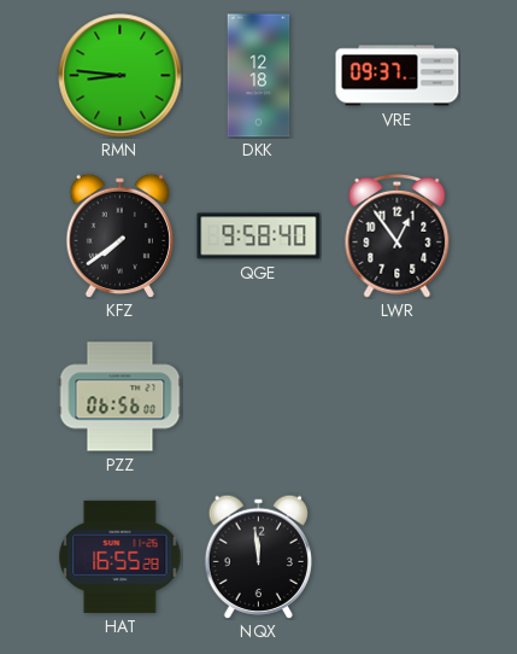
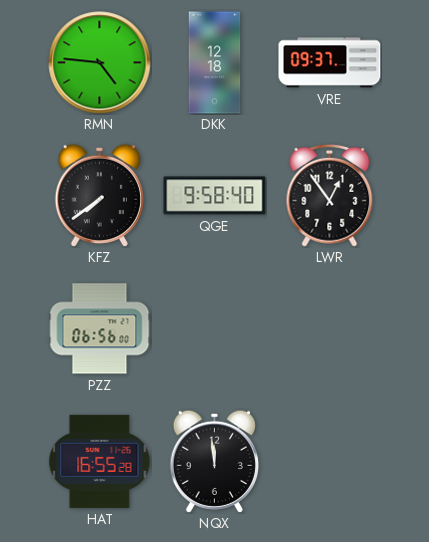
RMN: 8:46 -> 4:46 (100, 63)
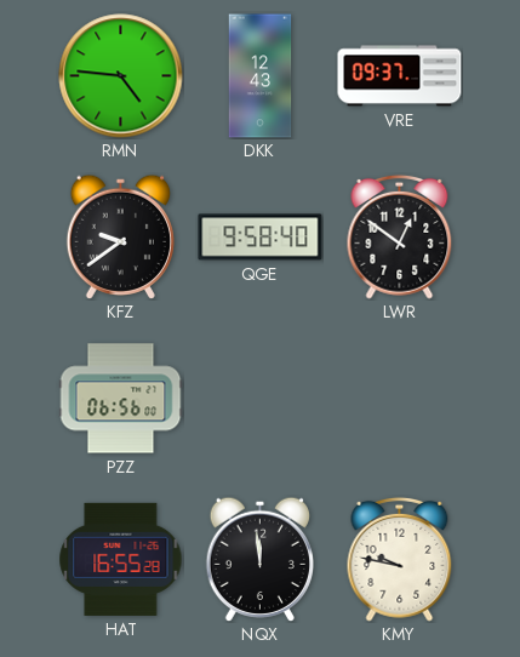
DKK: 12:18 -> 12:43 (261, 76)
KFZ: 7:39 -> 9:39 (120, 236)
LWR: 12:54 -> 12:51 (400, 236)
KMY: none -> 9:47 (400, 559)
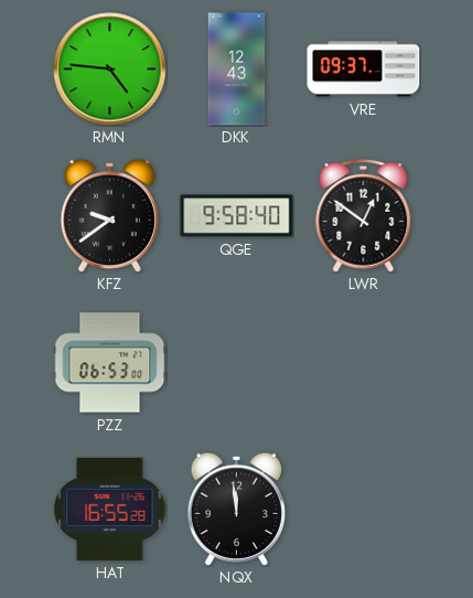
PZZ: 06:56 -> 06:53 (110, 363)
KMY: 9:47 -> none (400, 559)
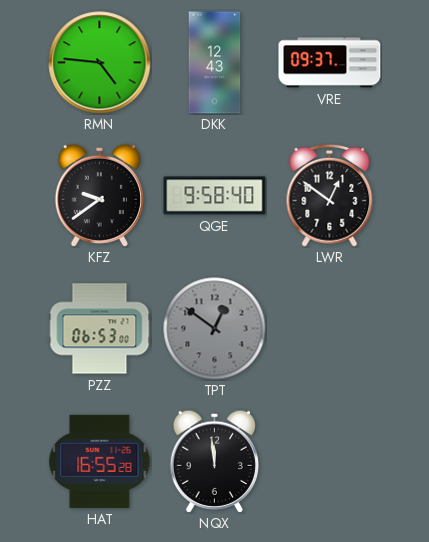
TPT: none -> 12:51 (215, 329)
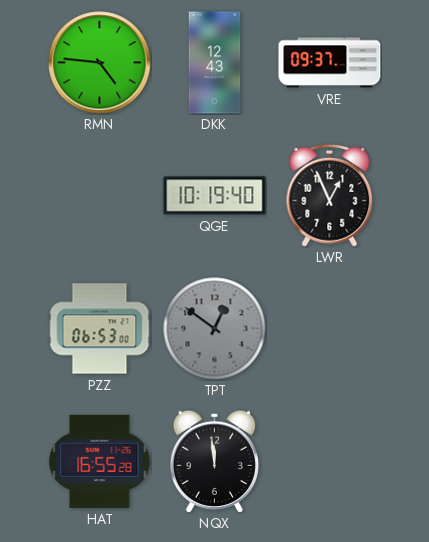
KFZ: 9:39 -> none (99, 195)
QGE: 9:58 -> 10:19 (215, 196)
LWR: 12:51 -> 12:56 (330, 195)
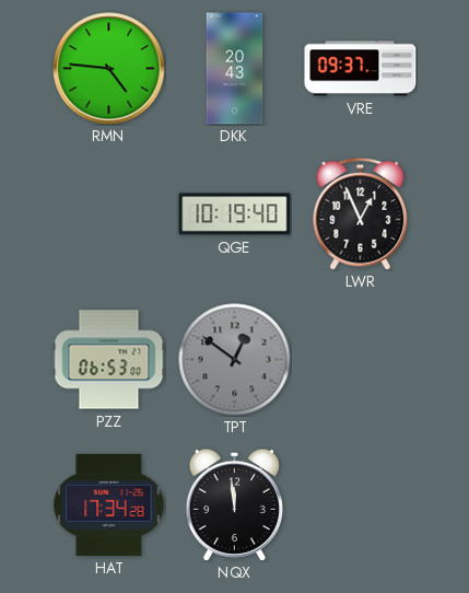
DKK: 12:43 -> 20:43 (235, 69)
HAT: 16:55 -> 17:34 (109, 504)
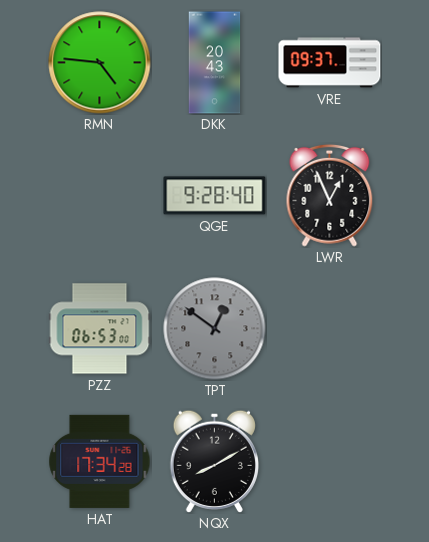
QGE: 10:19 -> 9:28 (215, 196)
NQX: 11:59 -> 8:10 (214, 461)
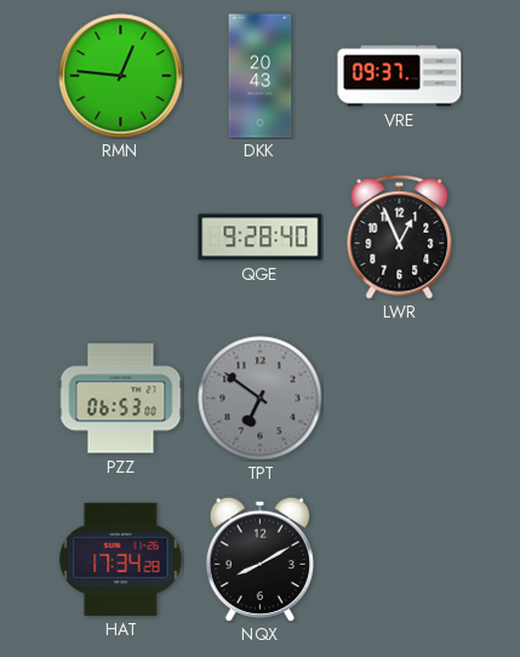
RMN: 4:46 -> 12:46 (121, 76)
TPT: 12:51 -> 6:51 (261, 399)
